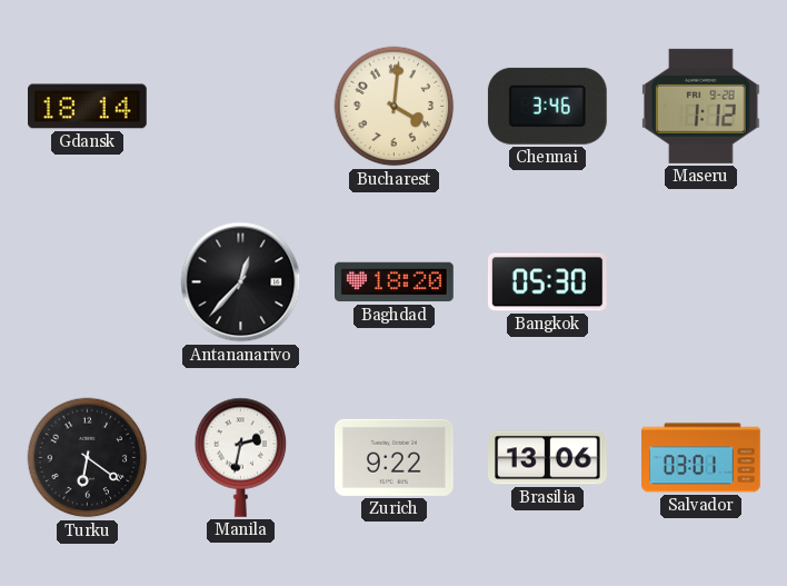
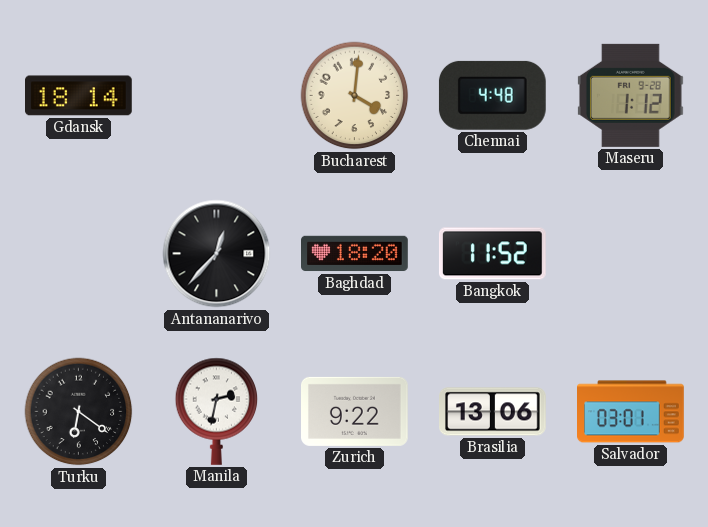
Chennai: 3:46 -> 4:48 (492, 95)
Bangkok: 05:30 -> 11:52 (492, 254)
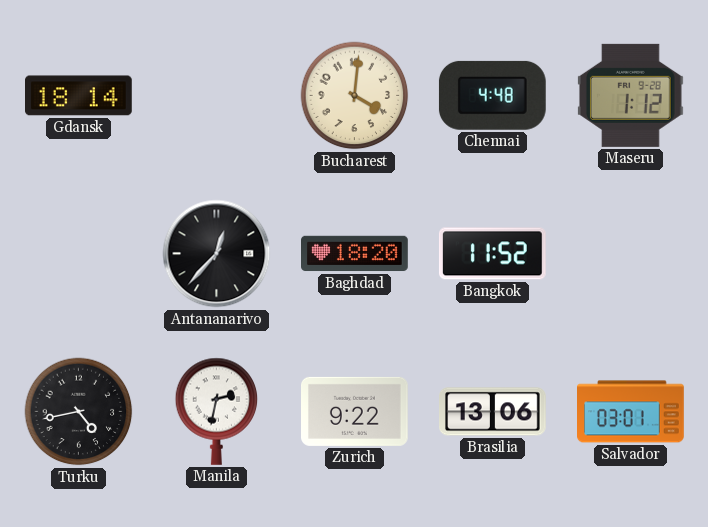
Turku: 6:21 -> 4:43 (79, 412)
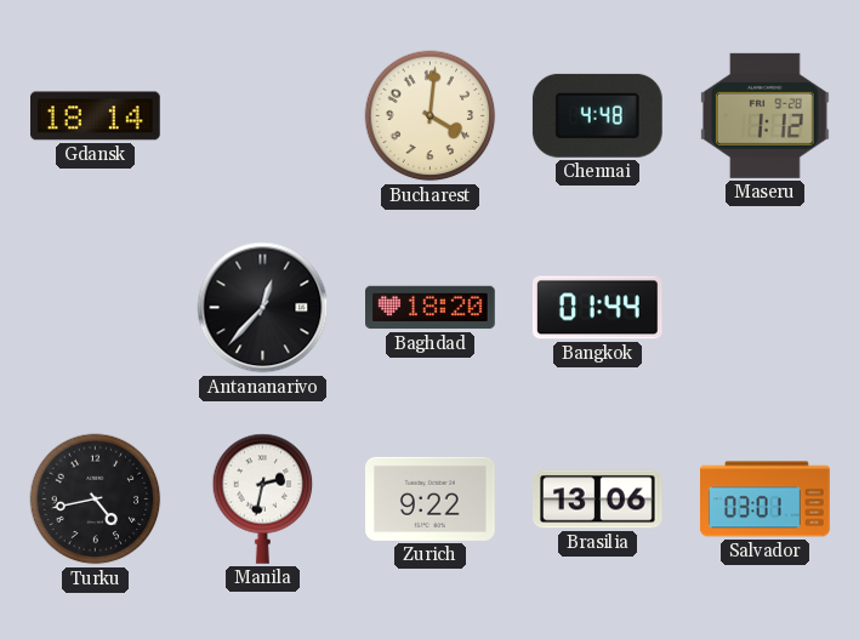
Bangkok: 11:52 -> 01:44 (597, 308)
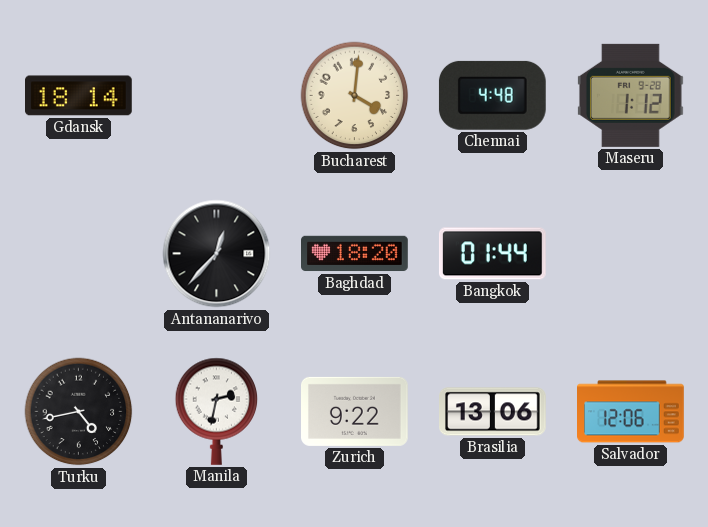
Salvador: 03:01 -> 12:06 (631, 412)
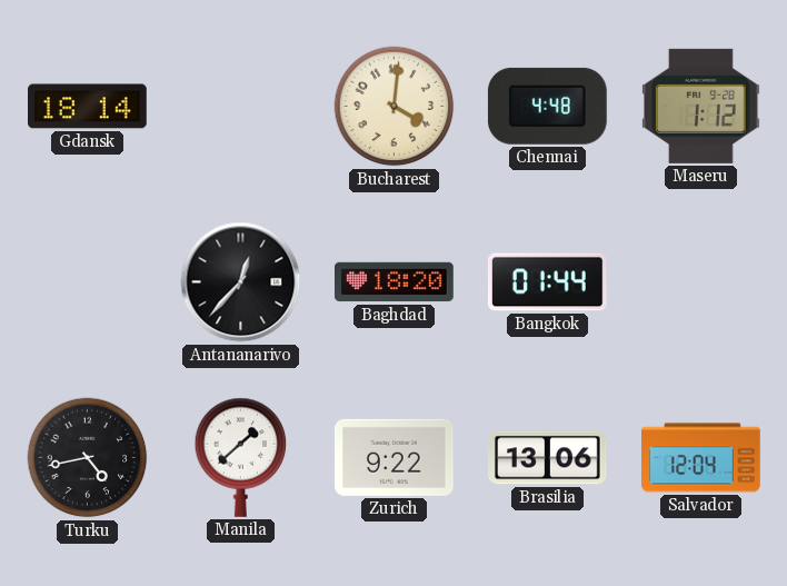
Manila: 2:32 -> 1:38 (241, 457)
Salvador: 12:06 -> 12:04 (701, 458)
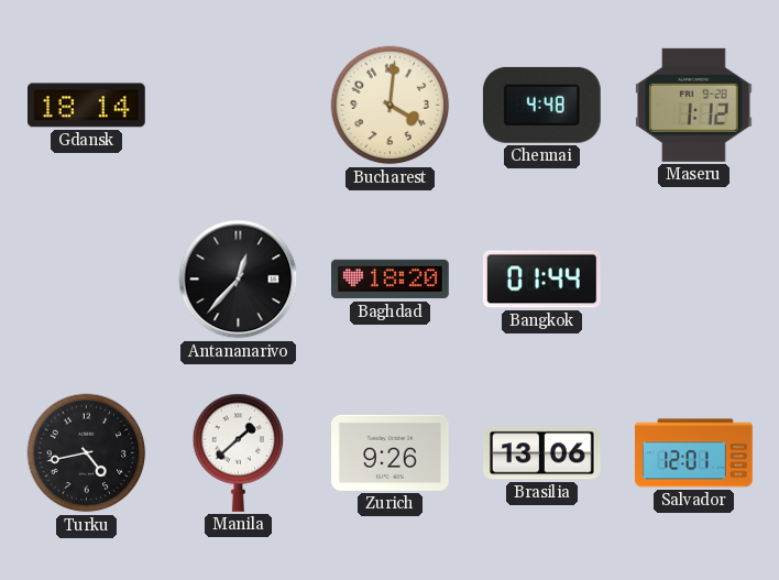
Zurich: 9:22 -> 9:26 (391, 452)
Salvador: 12:04 -> 12:01 (694, 453)
